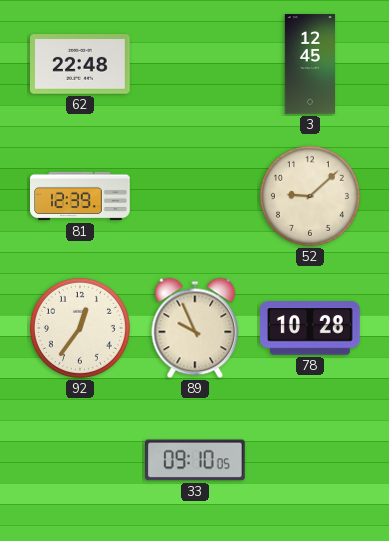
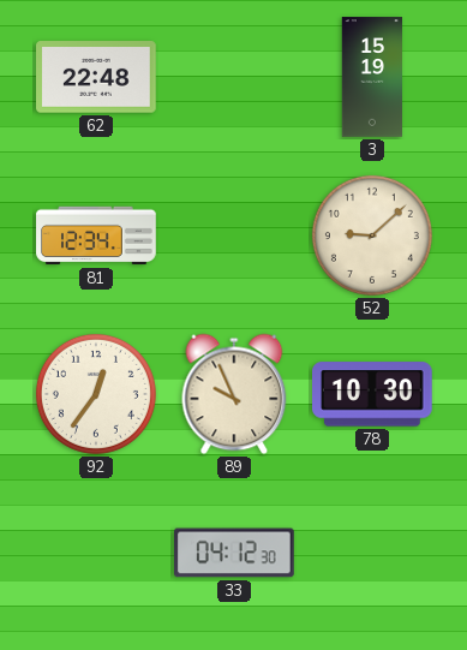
3: 12:45 -> 15:19 (372, 77)
81: 12:39 -> 12:34 (96, 235)
78: 10:28 -> 10:30 (373, 394)
33: 09:10 -> 04:12 (235, 553)
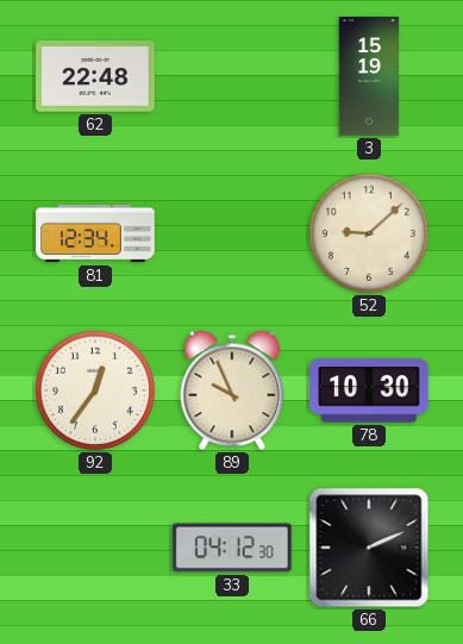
66: none -> 2:11 (369, 548)
